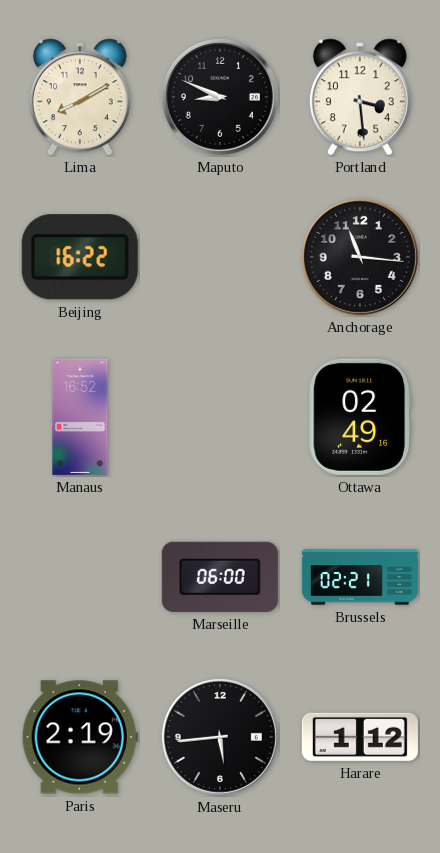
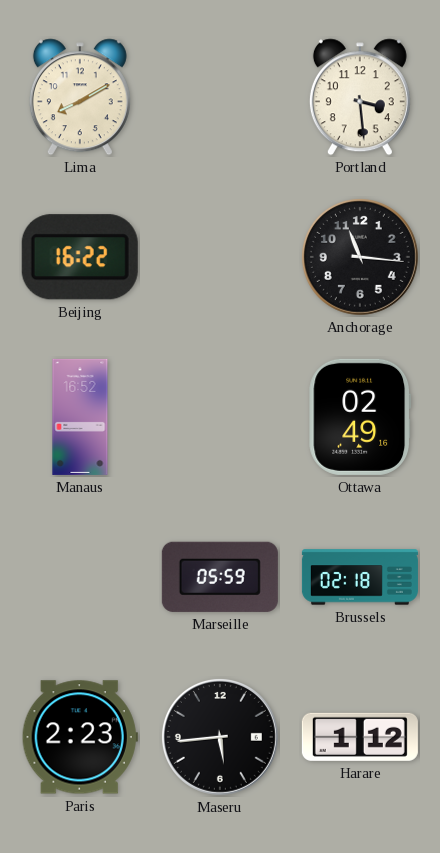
Maputo: 8:49 -> none (220, 97)
Marseille: 06:00 -> 05:59 (220, 577)
Brussels: 02:21 -> 02:18 (360, 577)
Paris: 2:19 -> 2:23 (80, 737)
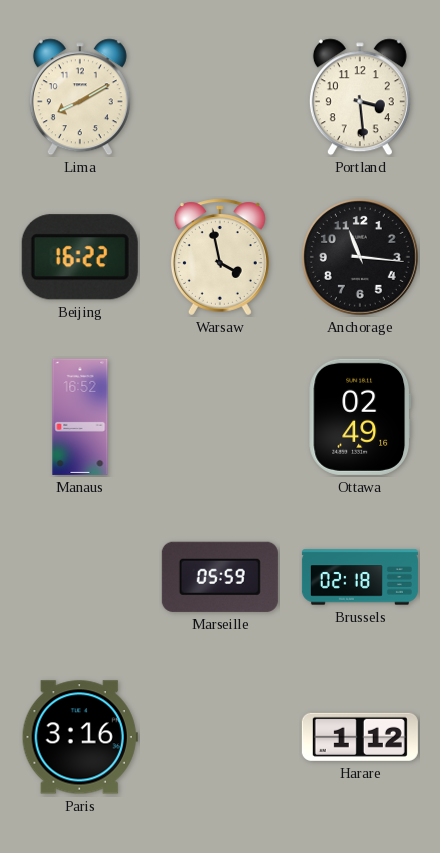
Warsaw: none -> 3:58 (220, 257)
Paris: 2:23 -> 3:16 (80, 737)
Maseru: 5:44 -> none (220, 737)
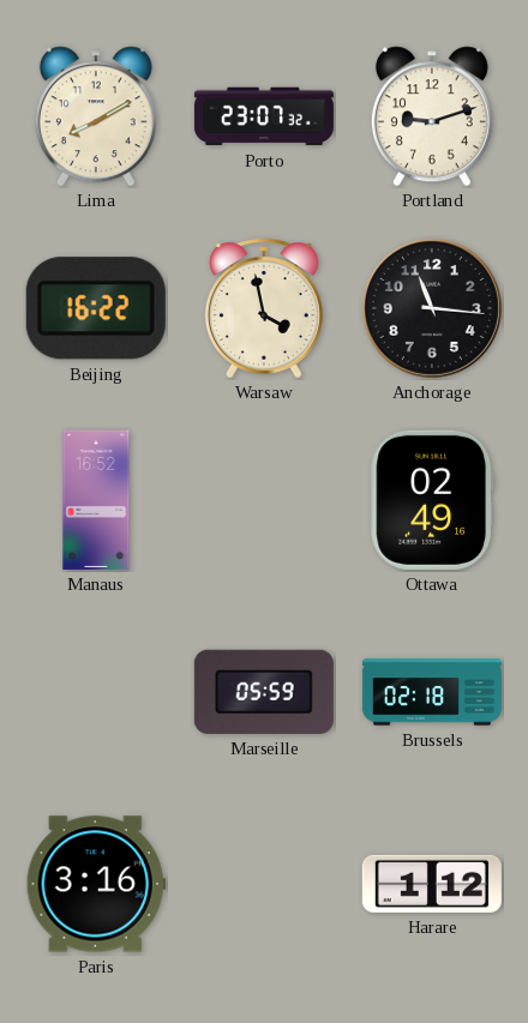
Porto: none -> 23:07 (264, 116)
Portland: 3:29 -> 9:12 (432, 116)
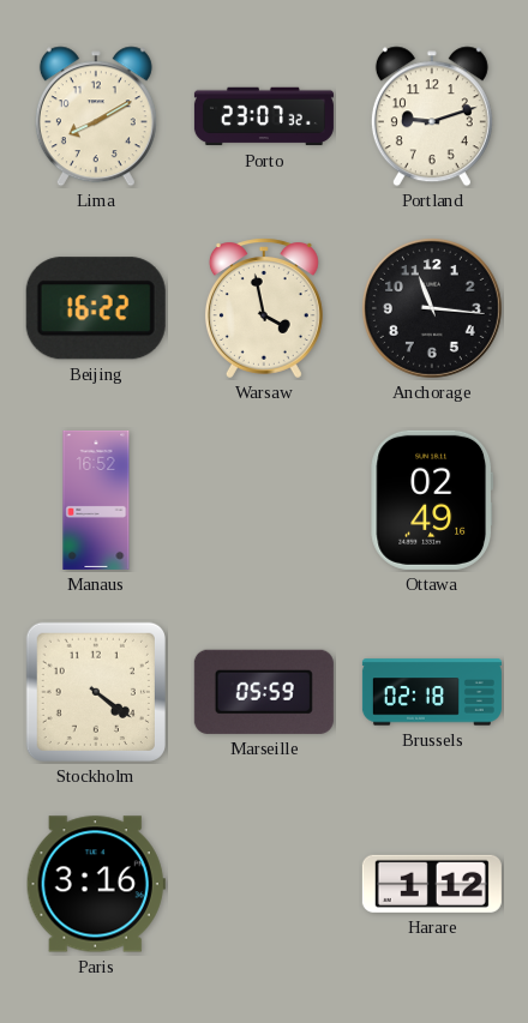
Stockholm: none -> 4:21 (96, 692)
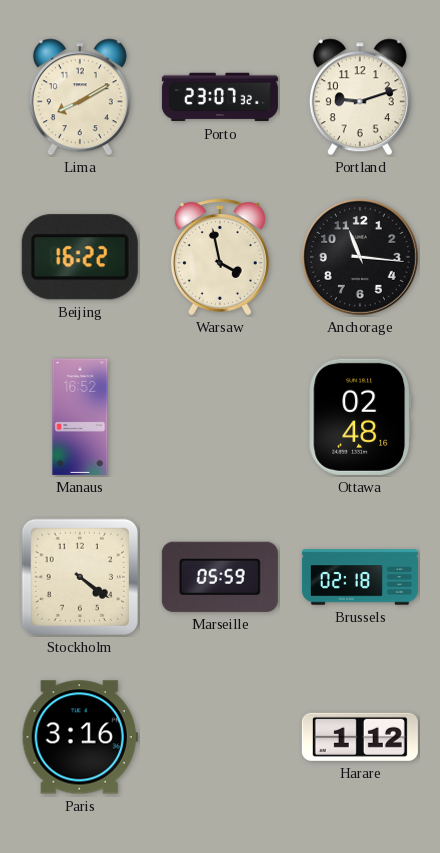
Ottawa: 02:49 -> 02:48 (360, 417)
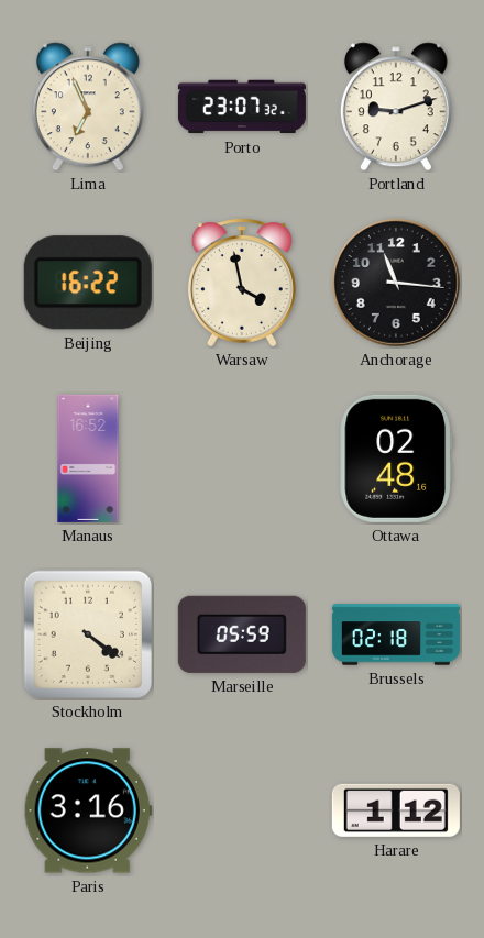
Lima: 8:10 -> 6:56 (88, 107)
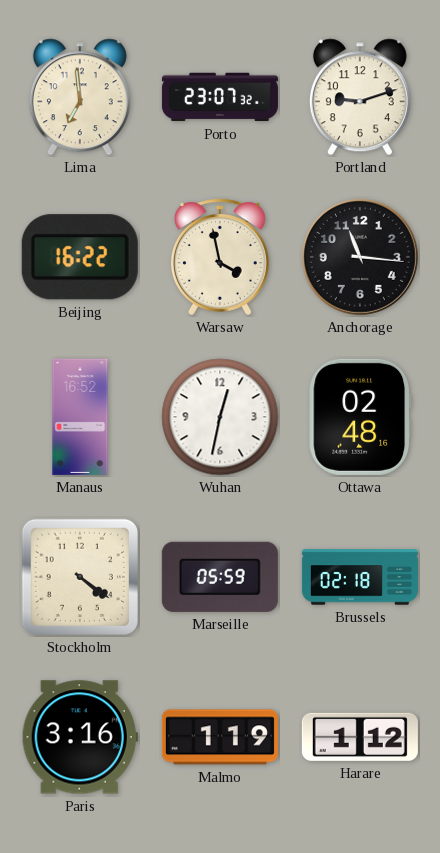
Lima: 6:56 -> 6:59 (80, 97)
Wuhan: none -> 12:32 (220, 417)
Malmo: none -> 1:19 (220, 737)
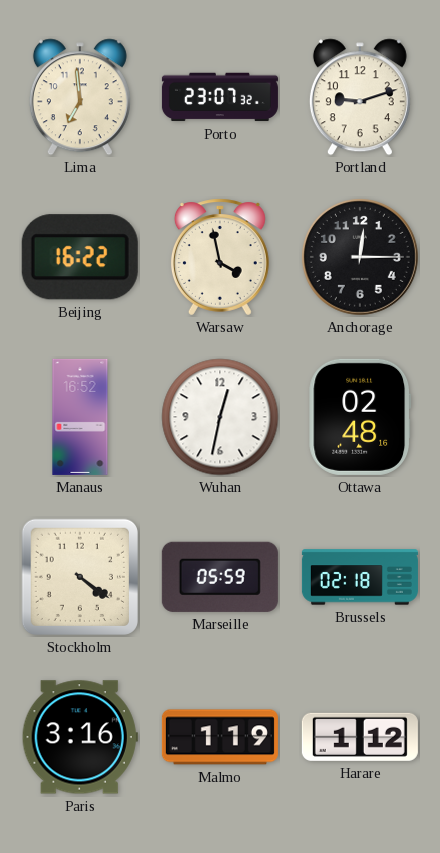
Anchorage: 11:16 -> 12:15 (360, 257)
